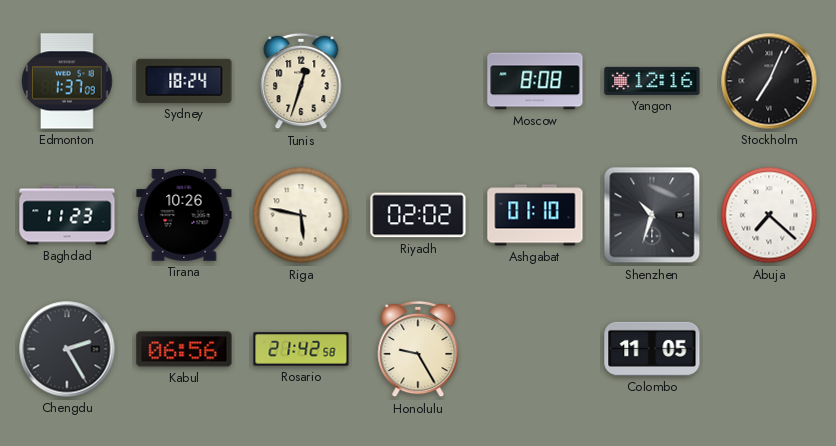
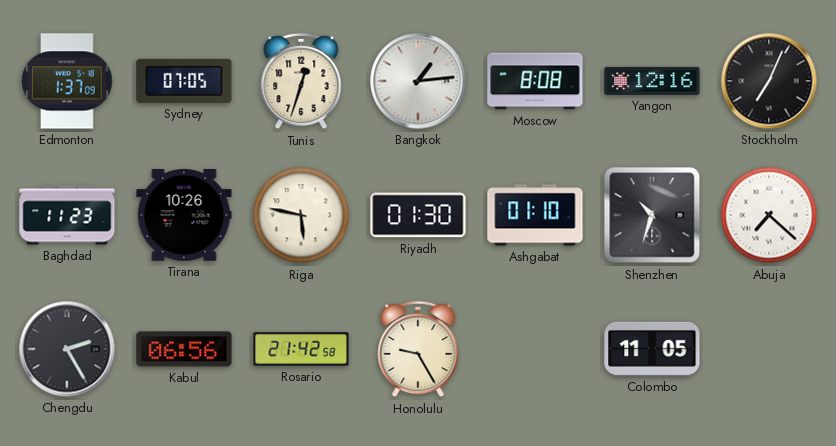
Sydney: 18:24 -> 07:05 (184, 81)
Bangkok: none -> 1:14 (418, 81)
Riyadh: 02:02 -> 01:30 (418, 215)
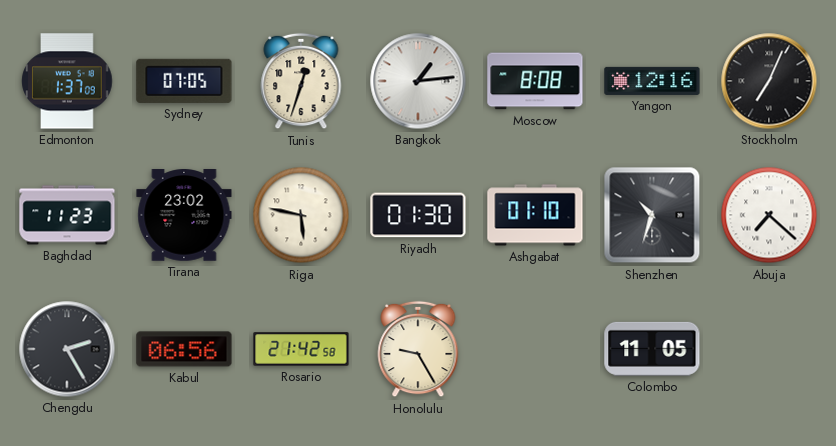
Tirana: 10:26 -> 23:02 (184, 215)
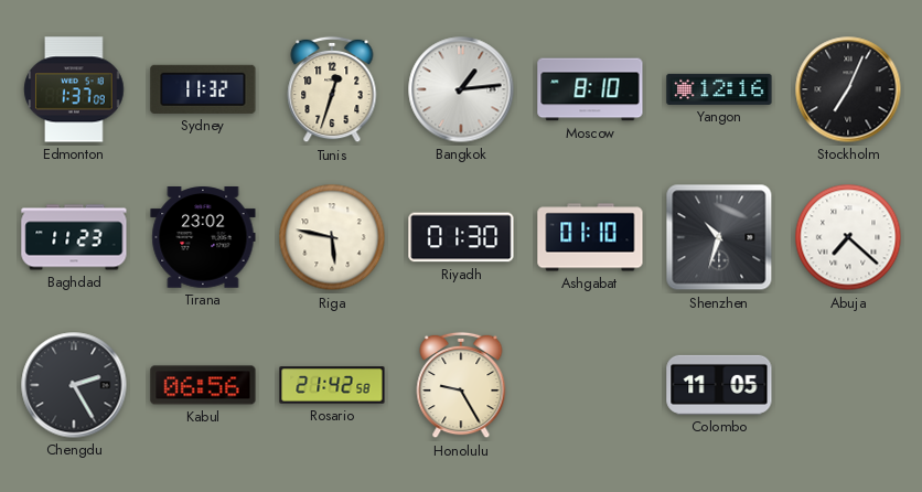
Sydney: 07:05 -> 11:32 (203, 89)
Moscow: 8:08 -> 8:10 (590, 89)
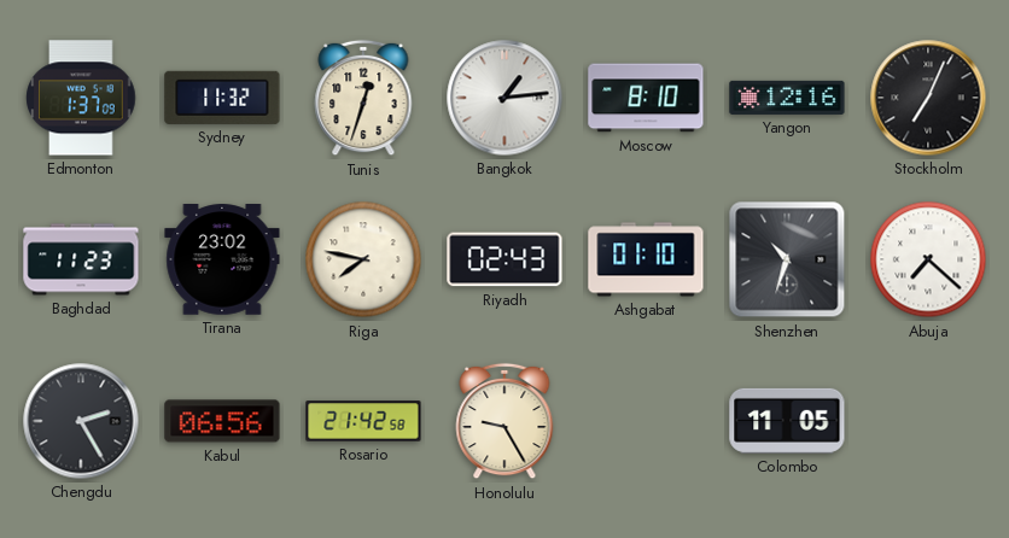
Riga: 5:47 -> 7:47 (363, 259)
Riyadh: 01:30 -> 02:43 (505, 259)
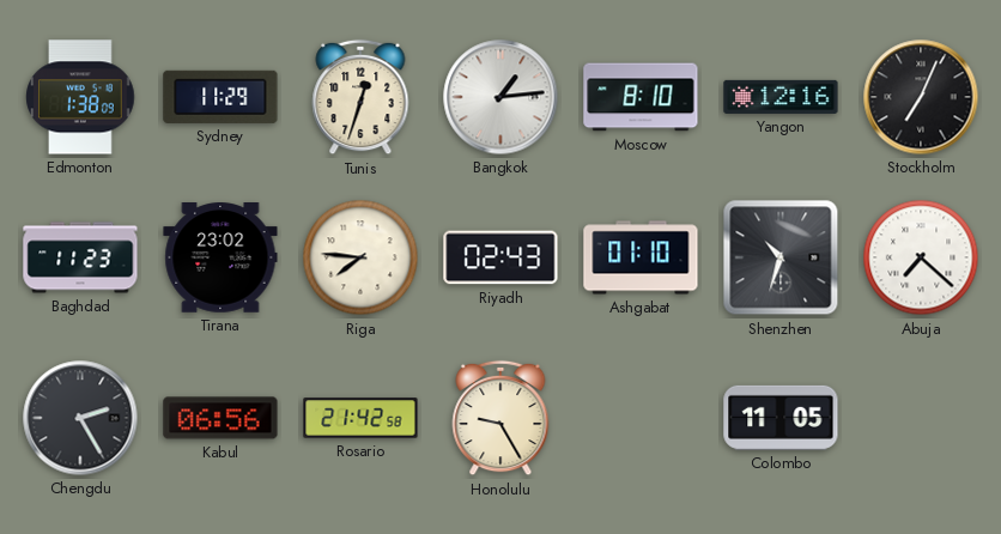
Edmonton: 1:37 -> 1:38 (80, 97)
Sydney: 11:32 -> 11:29 (220, 97)
Riga: 7:47 -> 7:46 (360, 257)
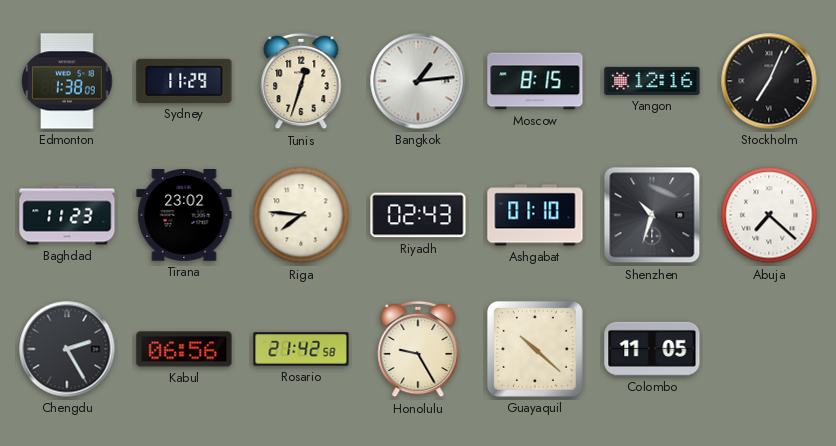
Moscow: 8:10 -> 8:15 (535, 81)
Guayaquil: none -> 10:22 (535, 349)
